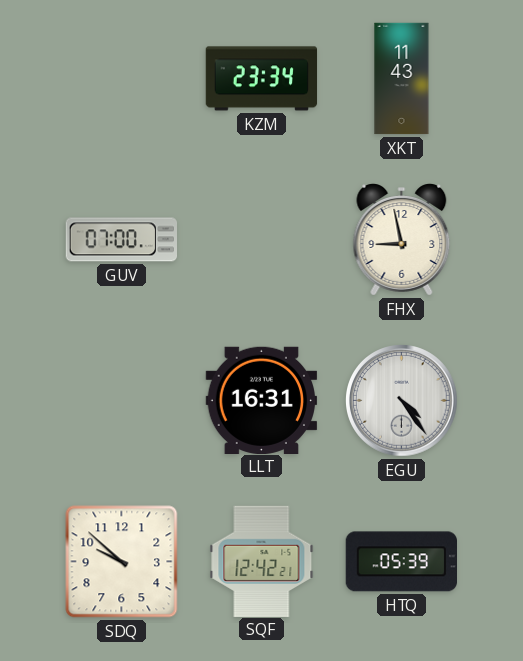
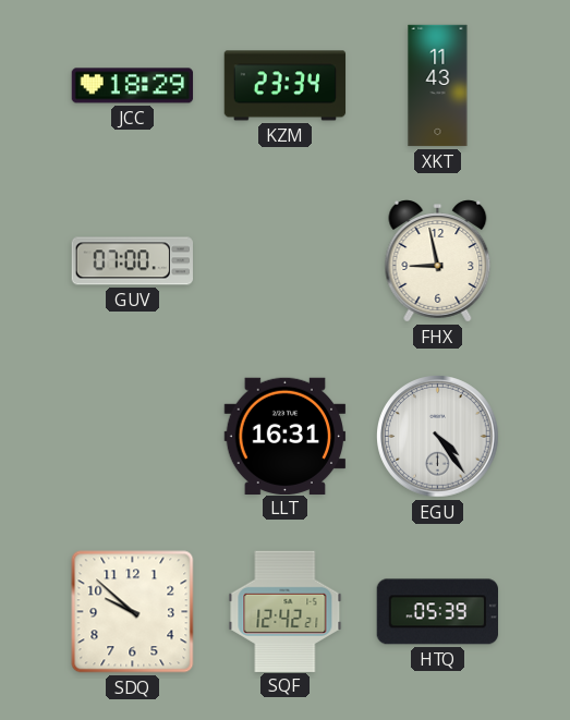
JCC: none -> 18:29 (133, 86)
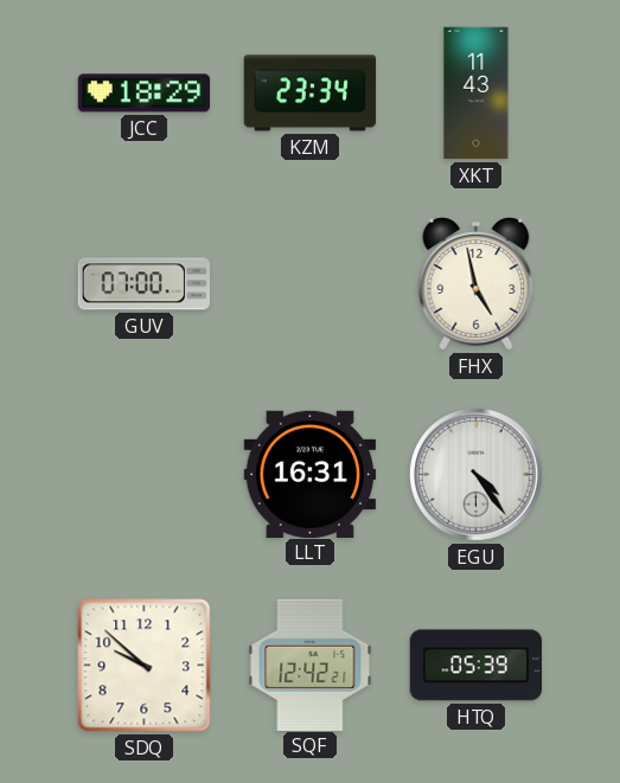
FHX: 8:58 -> 4:58 (477, 284)
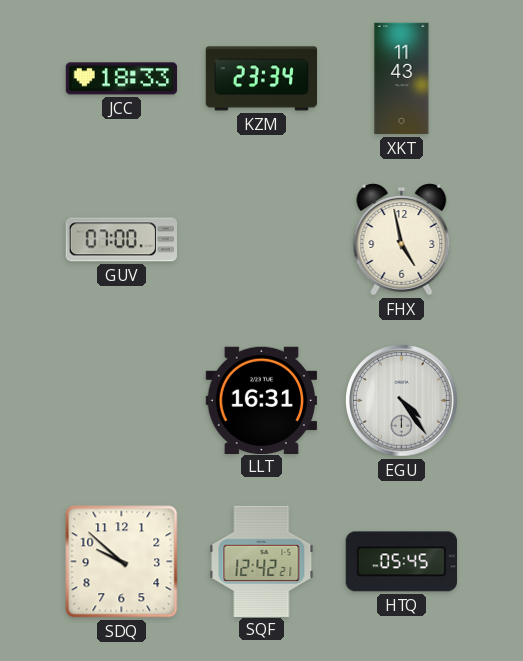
JCC: 18:29 -> 18:33 (122, 79)
HTQ: 05:39 -> 05:45 (401, 562)
